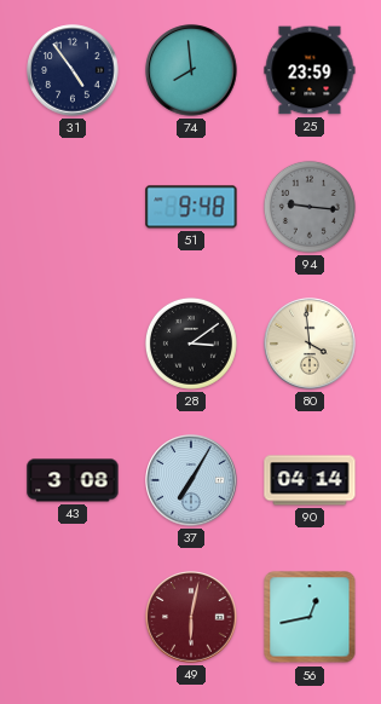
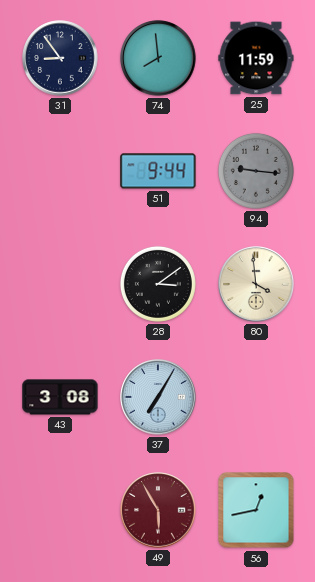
31: 4:54 -> 8:54 (60, 58)
25: 23:59 -> 11:59 (256, 58)
51: 9:48 -> 9:44 (158, 171)
90: 04:14 -> none (310, 480)
49: 6:02 -> 5:55 (158, 510)
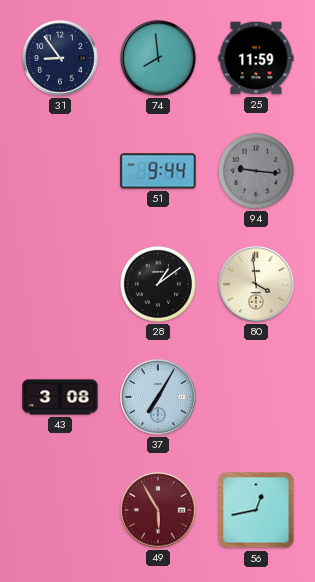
28: 3:09 -> 1:09 (158, 284)
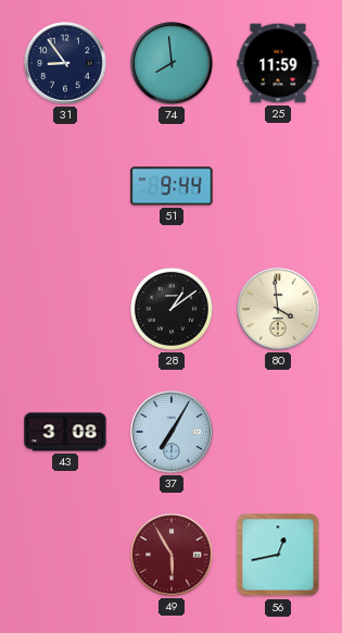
94: 9:16 -> none (256, 171)
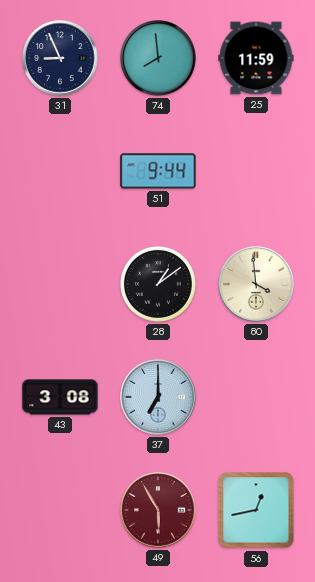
31: 8:54 -> 8:56 (60, 58)
37: 7:05 -> 7:00 (158, 397)
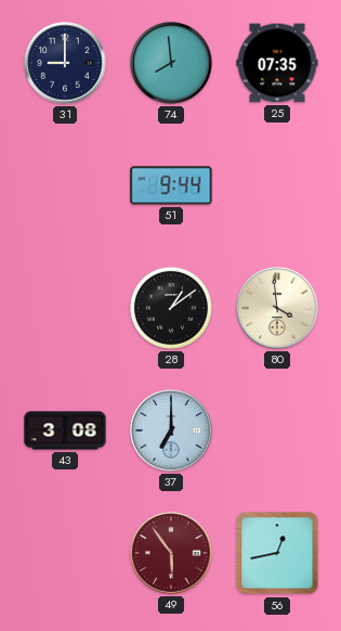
31: 8:56 -> 9:00 (65, 63)
25: 11:59 -> 07:35 (277, 63)
49: 5:55 -> 5:54 (171, 553)
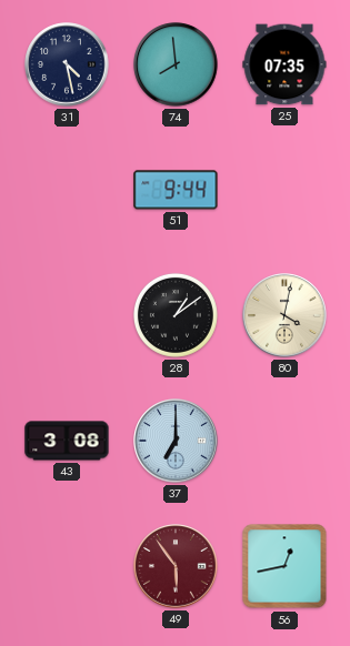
31: 9:00 -> 4:28 (67, 64)
80: 3:59 -> 4:02 (284, 315)
